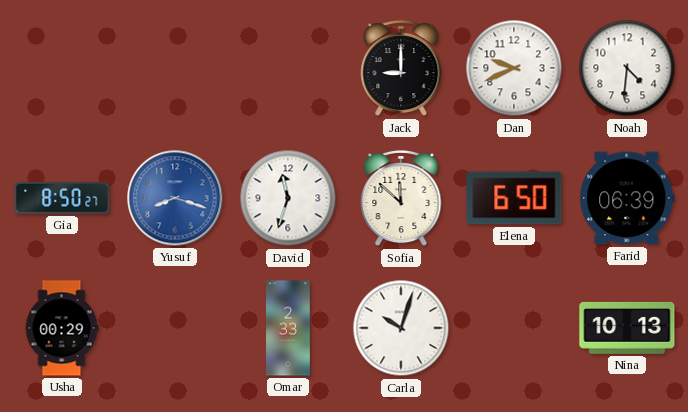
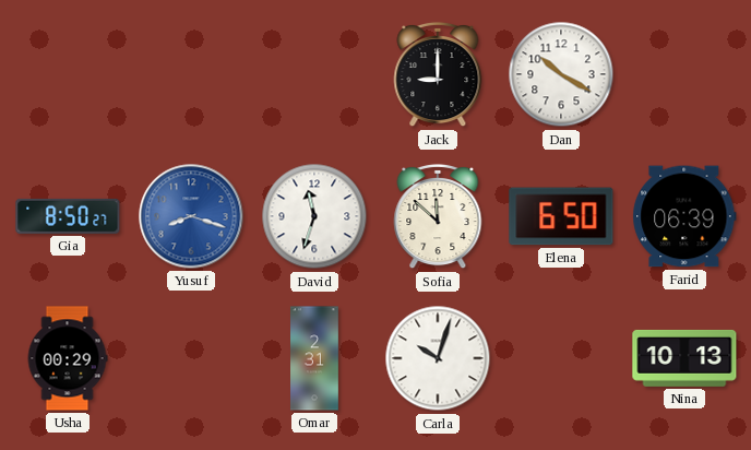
Dan: 9:41 -> 10:20 (561, 74)
Noah: 4:31 -> none (627, 68)
Omar: 2:33 -> 2:31 (315, 358)
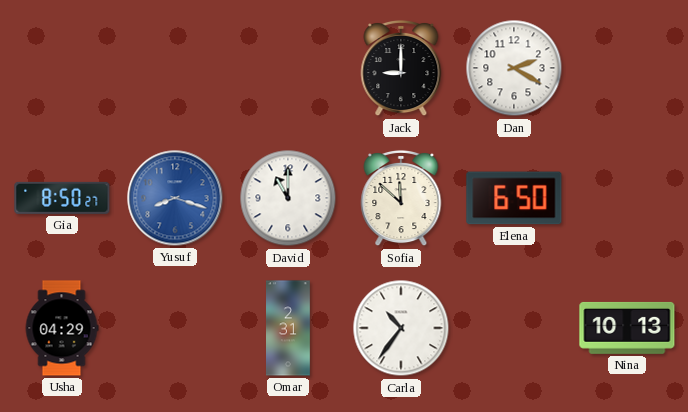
Dan: 10:20 -> 2:20 (514, 68)
David: 11:33 -> 11:00 (288, 198)
Farid: 06:39 -> none (684, 216)
Usha: 00:29 -> 04:29 (62, 328)
Carla: 10:03 -> 10:36 (401, 328)
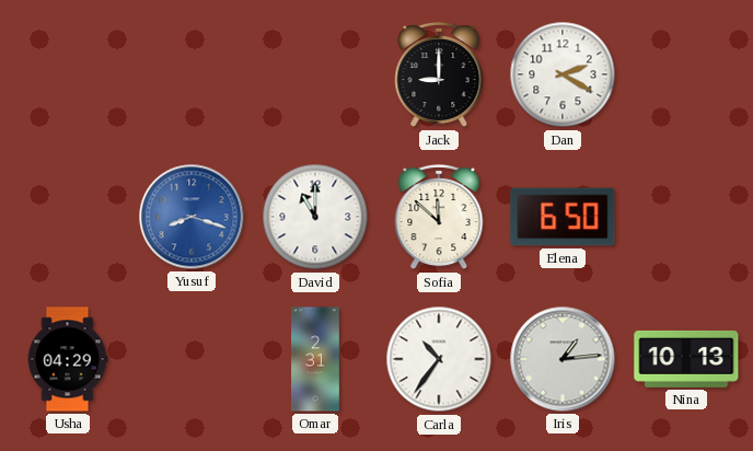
Gia: 8:50 -> none (62, 198)
Iris: none -> 1:14 (563, 359)
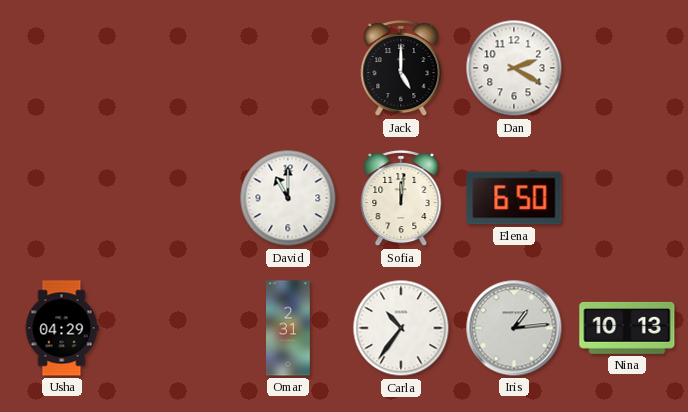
Jack: 9:00 -> 5:00 (401, 68)
Yusuf: 8:18 -> none (192, 217)
Sofia: 11:52 -> 12:01 (401, 198)
